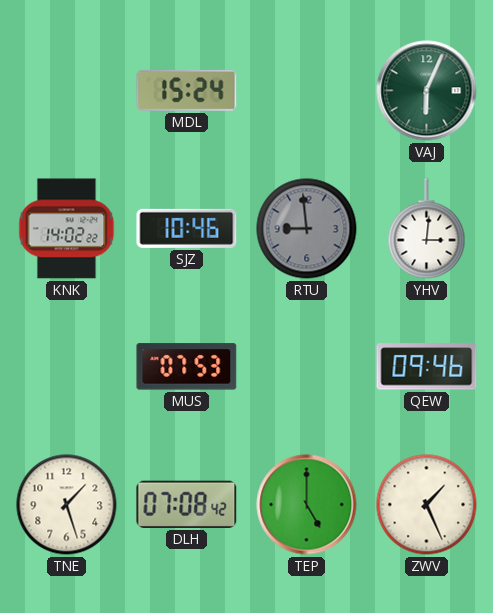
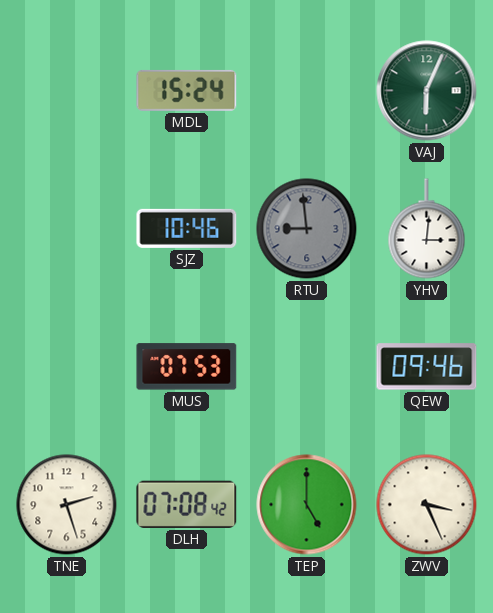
KNK: 14:02 -> none (67, 229)
TNE: 1:27 -> 2:27 (67, 505)
ZWV: 1:26 -> 3:26 (427, 505)
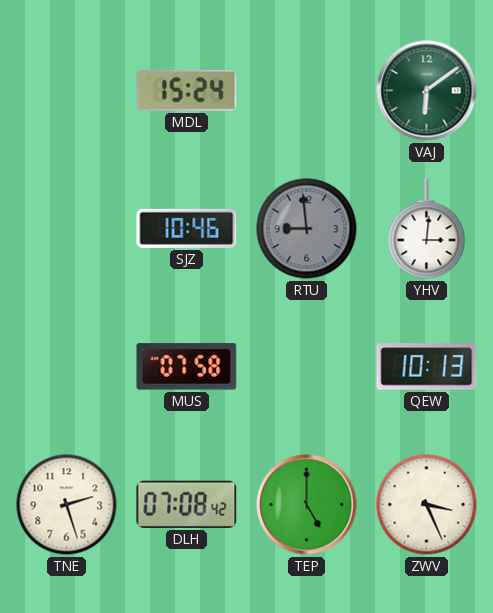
VAJ: 6:04 -> 6:09 (427, 91)
MUS: 07:53 -> 07:58 (187, 367)
QEW: 09:46 -> 10:13 (427, 367)
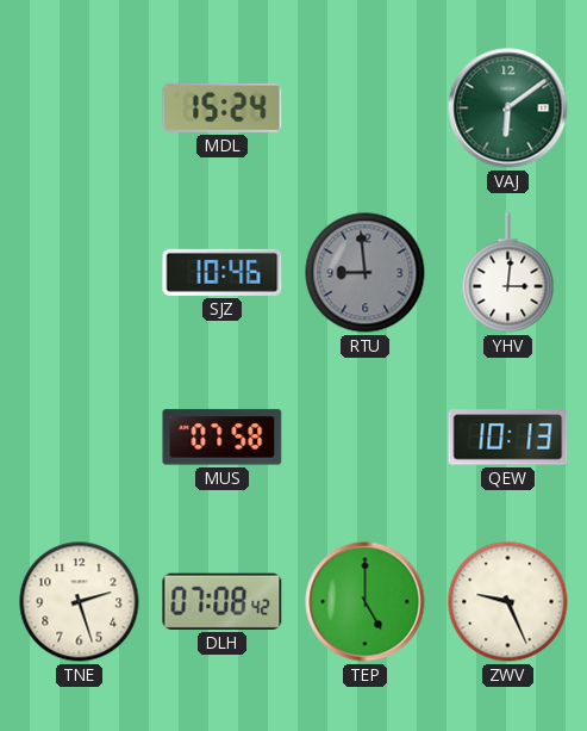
ZWV: 3:26 -> 9:26 (508, 602)
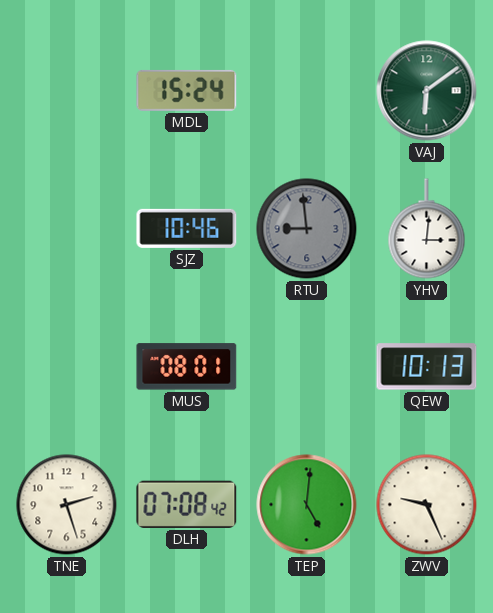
MUS: 07:58 -> 08:01 (187, 367)
TEP: 5:00 -> 5:01 (307, 505)
